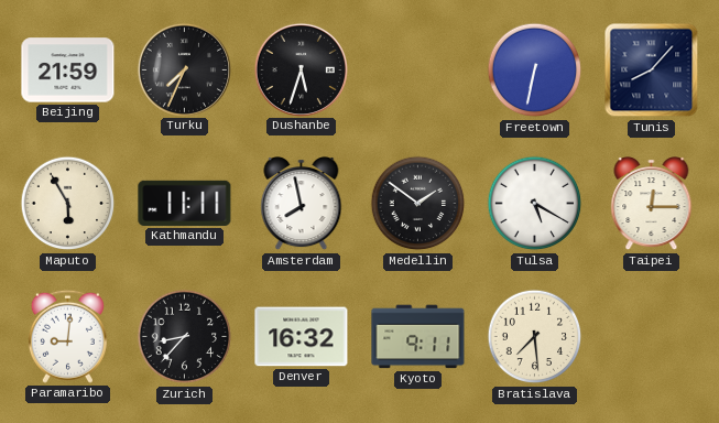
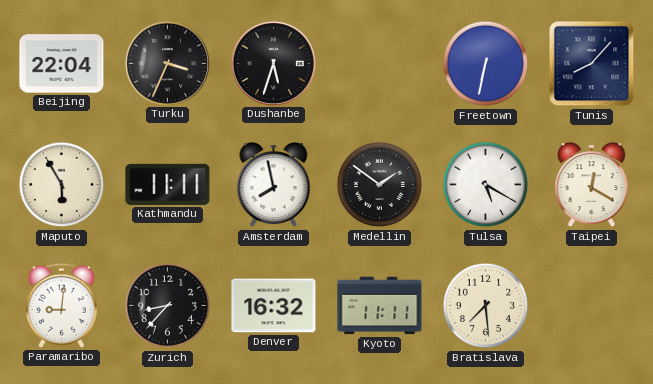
Beijing: 21:59 -> 22:04 (62, 64)
Turku: 7:34 -> 3:34 (167, 63)
Taipei: 12:15 -> 12:20 (592, 185)
Kyoto: 9:11 -> 11:11 (380, 306)
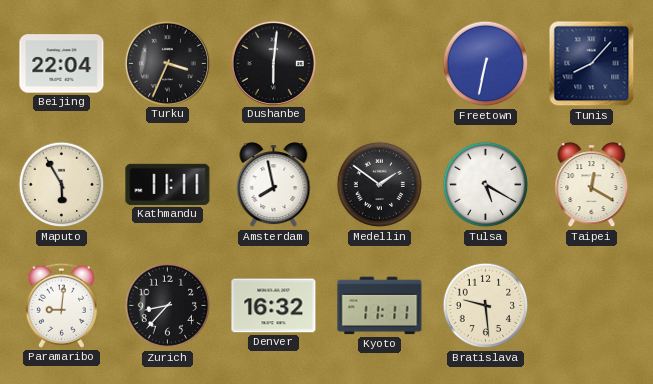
Dushanbe: 5:33 -> 6:01 (273, 63)
Bratislava: 7:29 -> 9:29 (486, 306)
